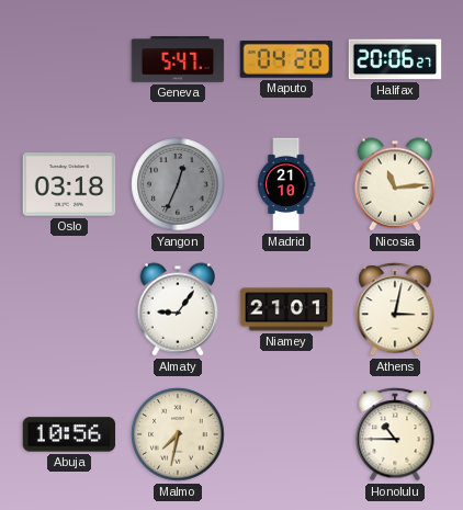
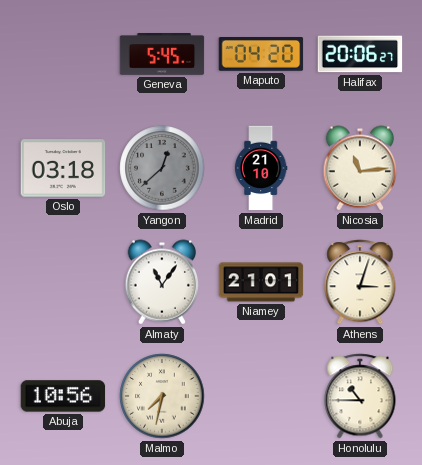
Geneva: 5:47 -> 5:45 (162, 55)
Yangon: 12:34 -> 12:38 (162, 168)
Almaty: 9:06 -> 11:06 (162, 282)
Athens: 3:02 -> 3:03 (360, 282)
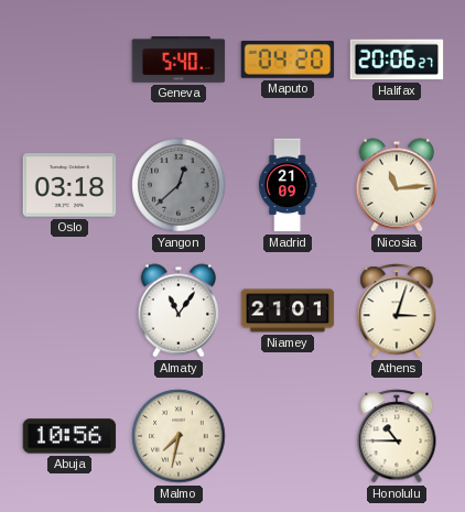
Geneva: 5:45 -> 5:40 (179, 61)
Madrid: 21:10 -> 21:09 (288, 185)
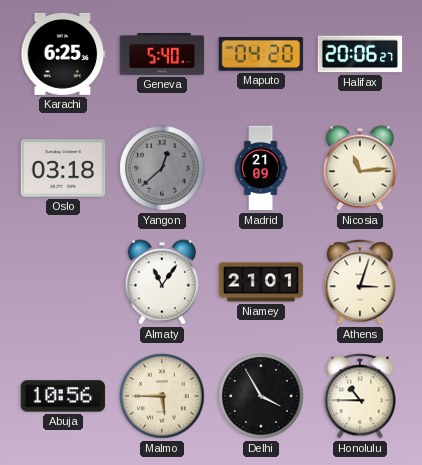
Karachi: none -> 6:25 (63, 54)
Malmo: 7:32 -> 5:45 (162, 396)
Delhi: none -> 3:55 (261, 396)
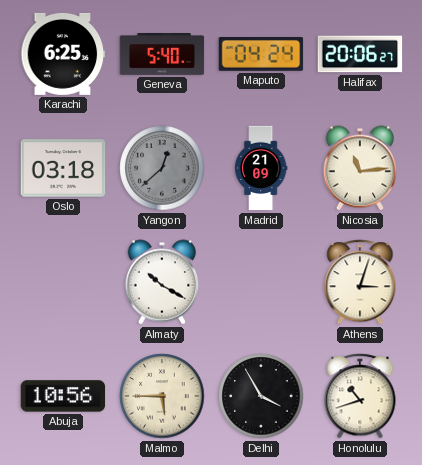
Maputo: 04:20 -> 04:24 (261, 55)
Almaty: 11:06 -> 10:20 (162, 282)
Niamey: 21:01 -> none (261, 282)
Honolulu: 10:45 -> 10:42 (360, 396)
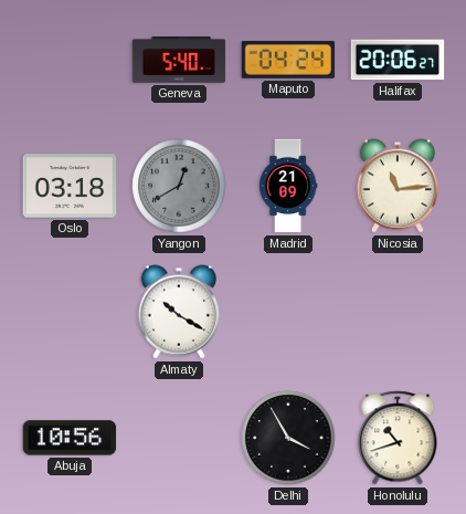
Karachi: 6:25 -> none (63, 54)
Yangon: 12:38 -> 12:40 (179, 186)
Athens: 3:03 -> none (360, 282)
Malmo: 5:45 -> none (162, 396)
